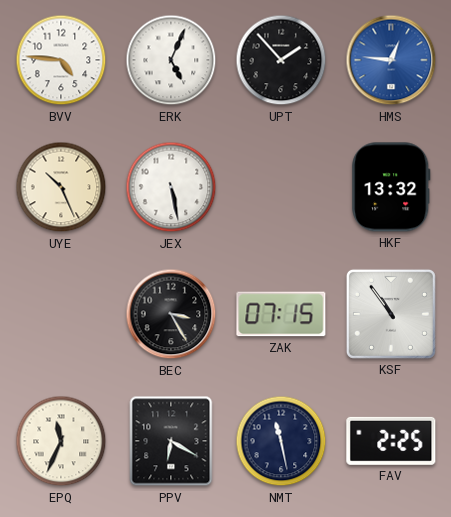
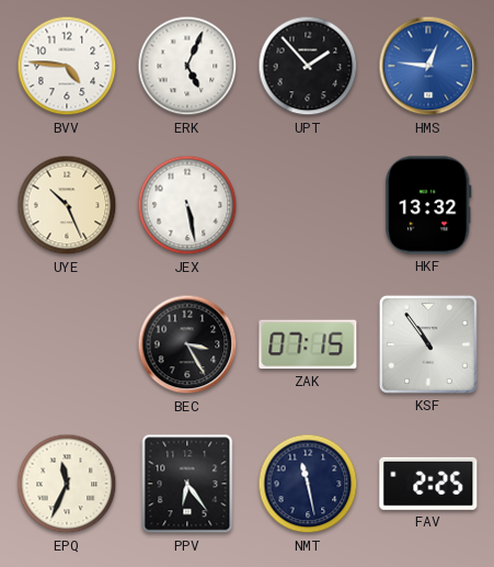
PPV: 6:20 -> 6:24 (187, 484)
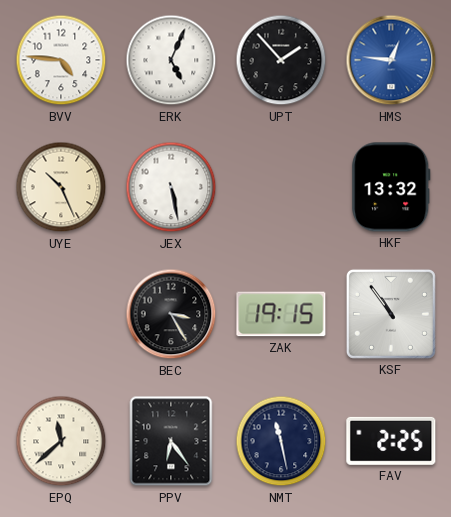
ZAK: 07:15 -> 19:15 (281, 314)
EPQ: 11:34 -> 11:38 (61, 441)
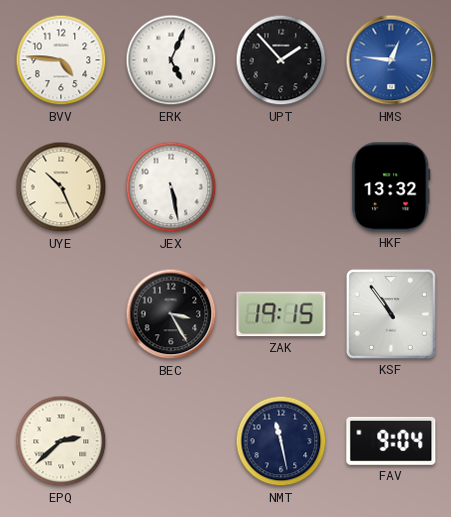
EPQ: 11:38 -> 2:38 (61, 441)
PPV: 6:24 -> none (171, 441)
FAV: 2:25 -> 9:04 (391, 441)
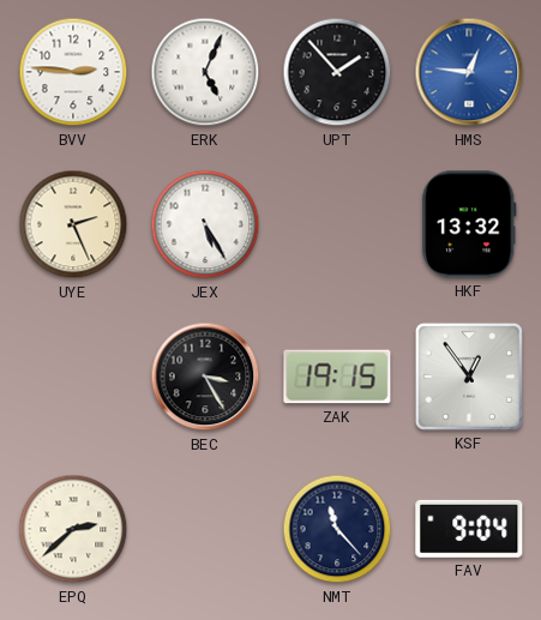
BVV: 4:46 -> 2:46 (73, 72)
UYE: 10:26 -> 2:26 (73, 224)
JEX: 5:28 -> 5:25 (205, 224)
KSF: 10:54 -> 12:54 (469, 377)
NMT: 11:28 -> 11:23 (337, 529)
